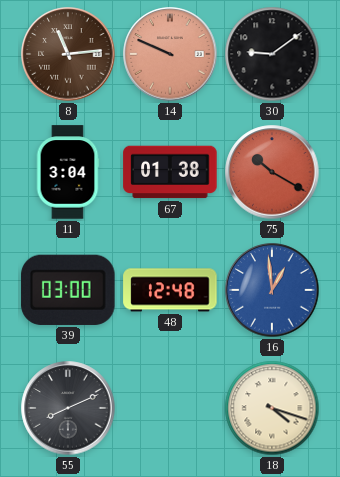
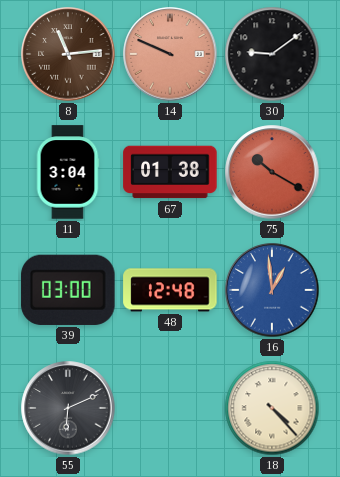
55: 8:11 -> 6:11 (68, 408)
18: 4:18 -> 4:23 (272, 408)
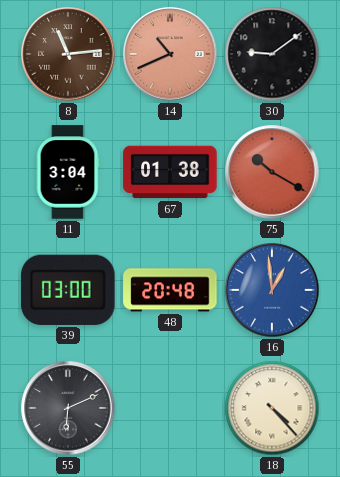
14: 9:49 -> 10:41 (170, 54)
48: 12:48 -> 20:48 (170, 290)
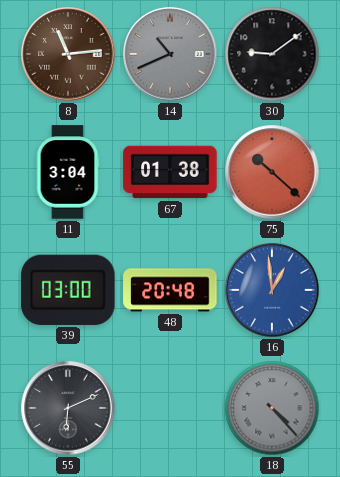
14 dial: salmon -> grey (170, 54)
75: 10:20 -> 10:22 (272, 172)
18 dial: cream -> grey (272, 408)
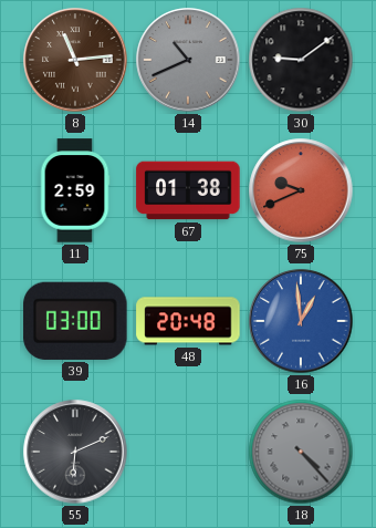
11: 3:04 -> 2:59 (75, 190)
75: 10:22 -> 9:41 (301, 190)
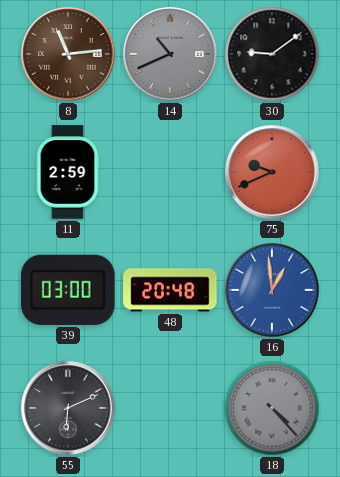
67: 01:38 -> none (188, 190)
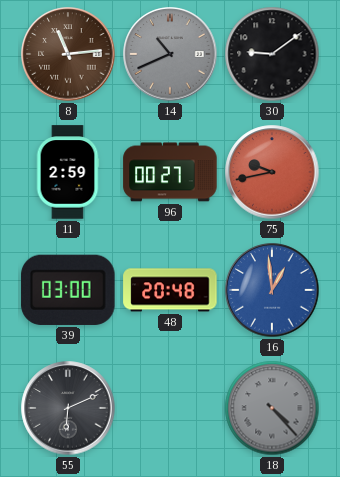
96: none -> 00:27 (170, 172)
75: 9:41 -> 9:43 (272, 172)
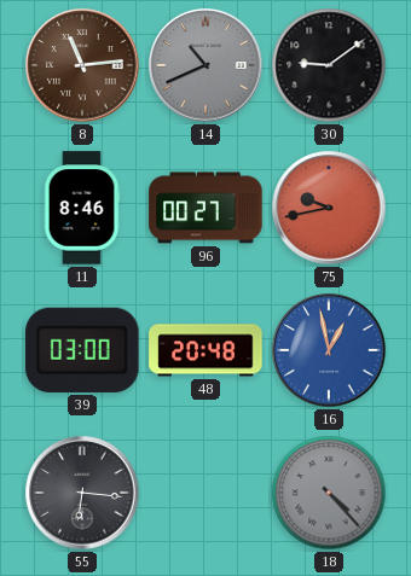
11: 2:59 -> 8:46 (82, 208)
16: 12:59 -> 12:58 (329, 350)
55: 6:11 -> 6:16 (82, 493)
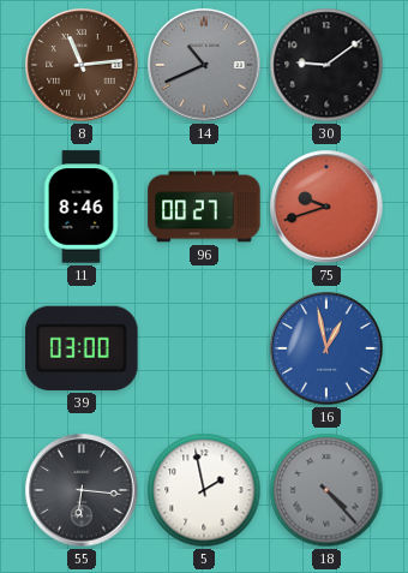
75: 9:43 -> 9:42 (326, 207)
48: 20:48 -> none (205, 350)
5: none -> 1:58 (204, 490)
